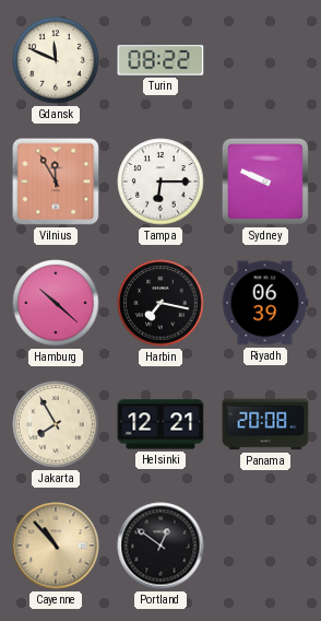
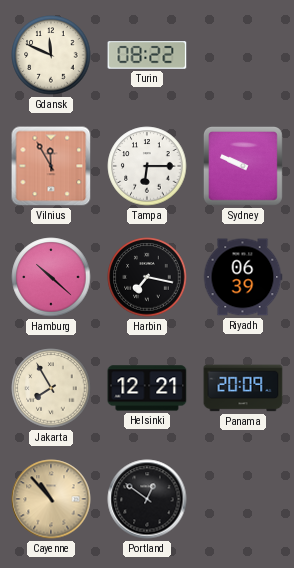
Panama: 20:08 -> 20:09 (243, 388)
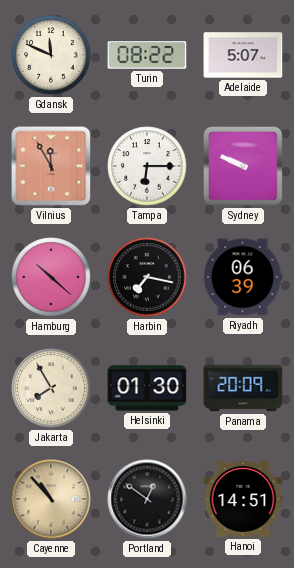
Adelaide: none -> 5:07 (243, 55)
Helsinki: 12:21 -> 01:30 (147, 388)
Hanoi: none -> 14:51 (243, 499)
